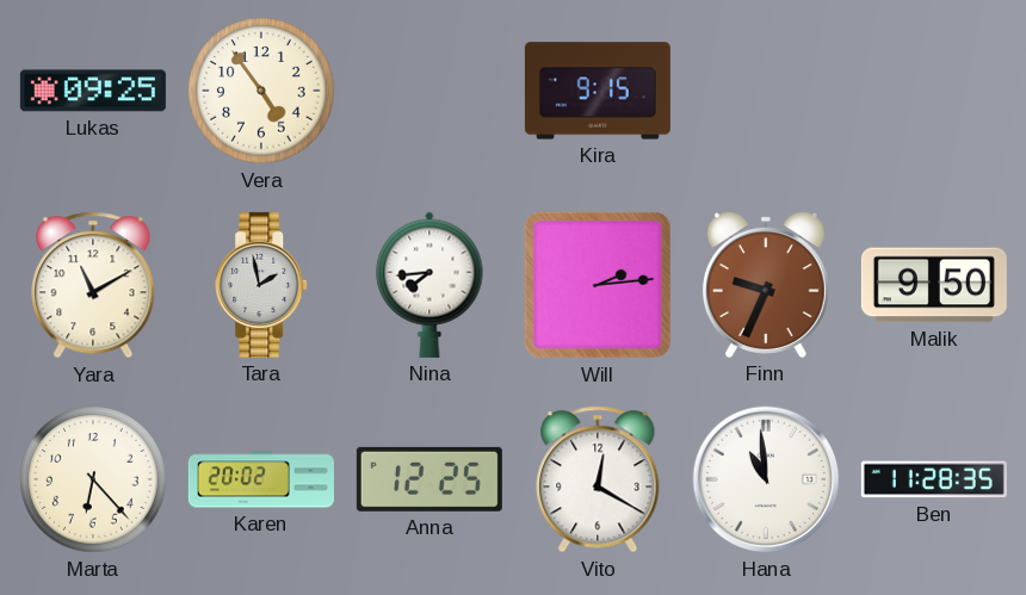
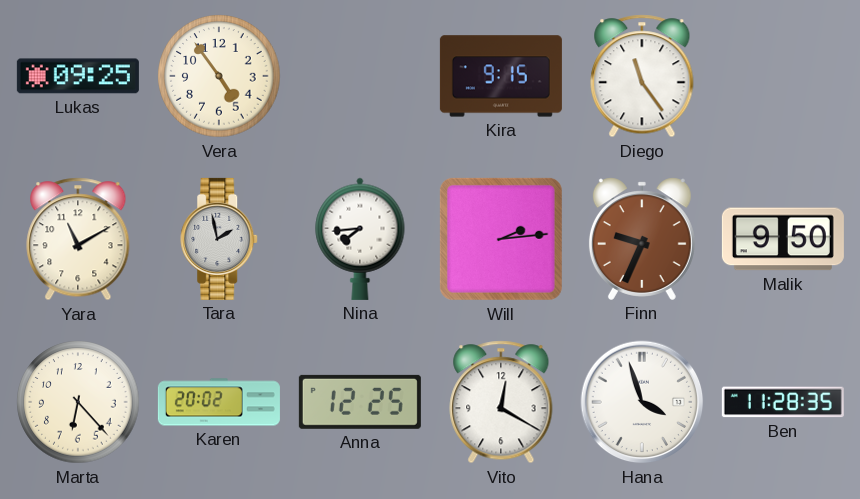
Diego: none -> 11:24 (642, 76)
Hana: 10:59 -> 3:57 (642, 402)
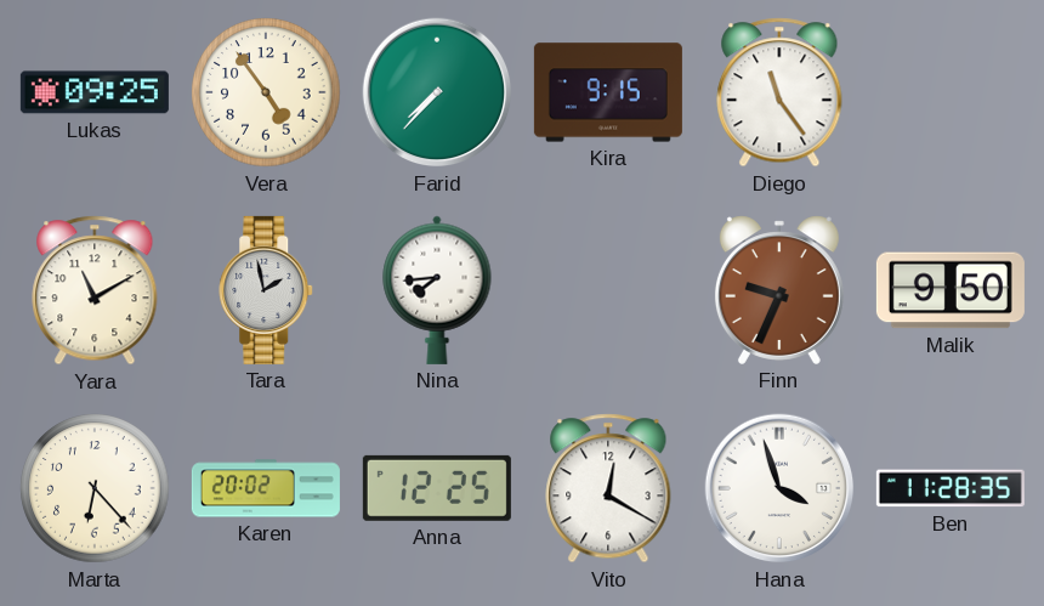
Farid: none -> 7:37 (437, 92)
Will: 2:14 -> none (501, 239)
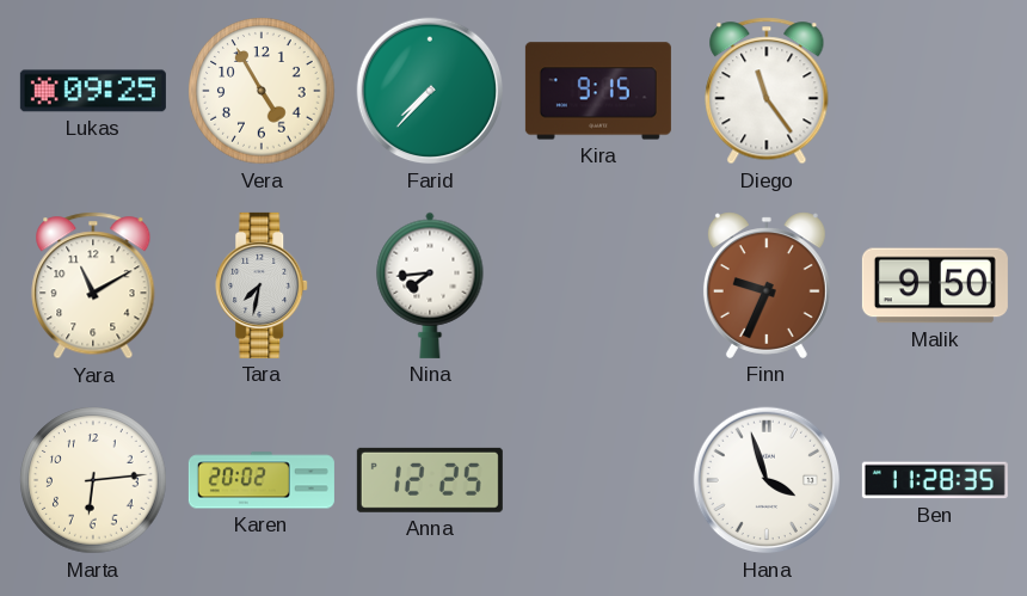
Vera: 4:54 -> 4:55 (262, 91)
Tara: 1:58 -> 7:32 (263, 285)
Marta: 6:23 -> 6:14 (93, 480)
Vito: 12:20 -> none (608, 488)
